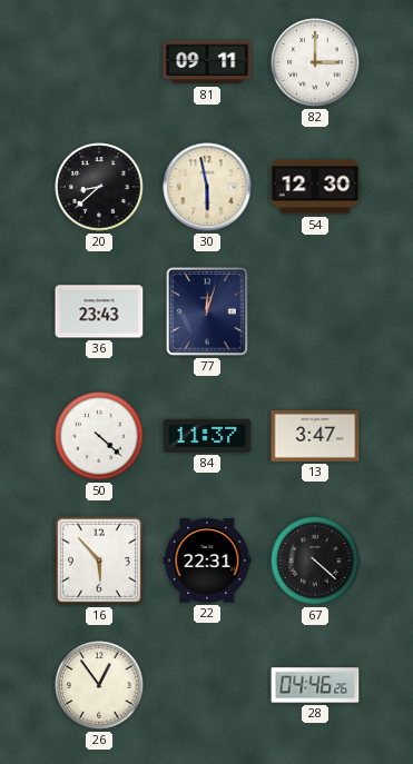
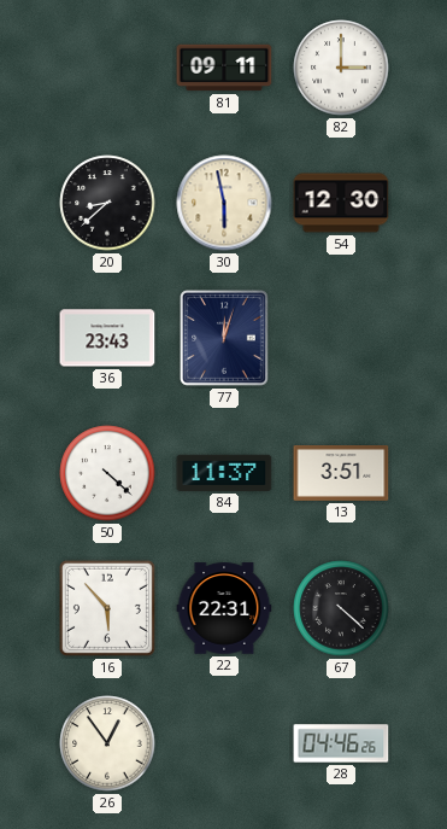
13: 3:47 -> 3:51 (341, 474)
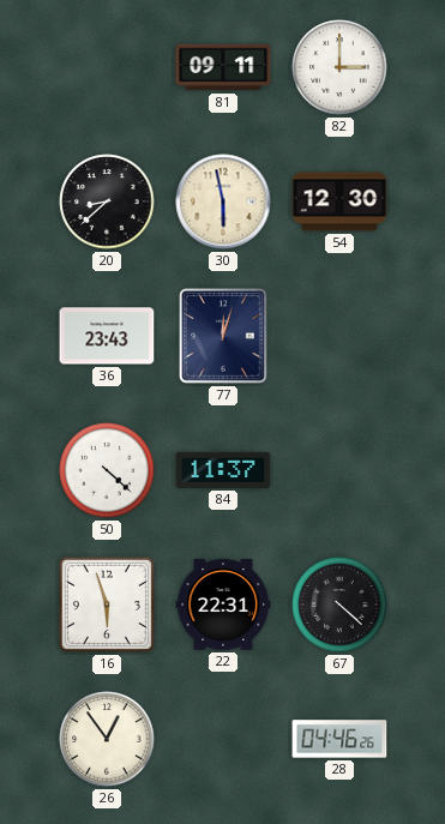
13: 3:51 -> none (341, 474)
16: 5:53 -> 5:57 (107, 605)
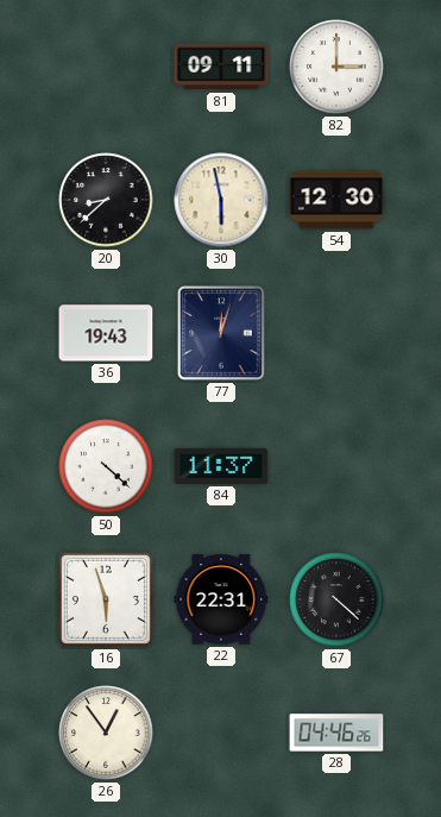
36: 23:43 -> 19:43 (106, 333)
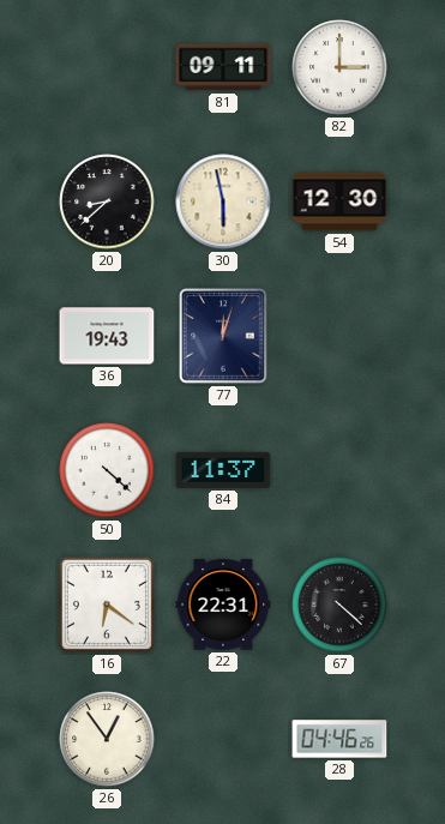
16: 5:57 -> 6:21 (107, 605)
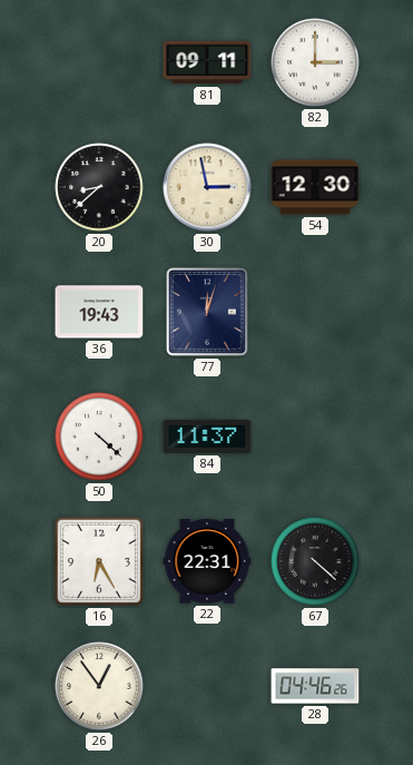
30: 5:58 -> 2:58 (207, 187)
16: 6:21 -> 6:25 (99, 561)
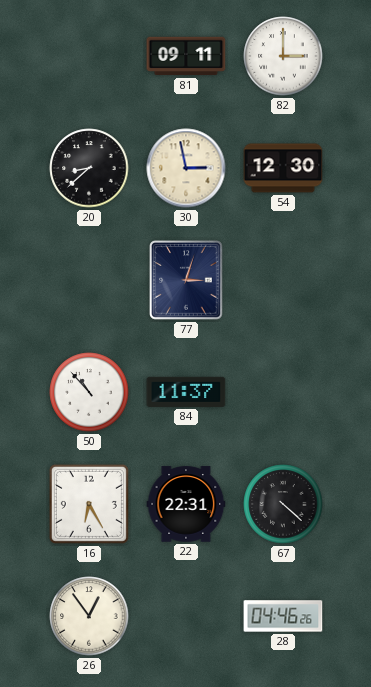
36: 19:43 -> none (99, 312)
77: 12:03 -> 3:03 (187, 280)
50: 4:22 -> 10:53 (89, 392)
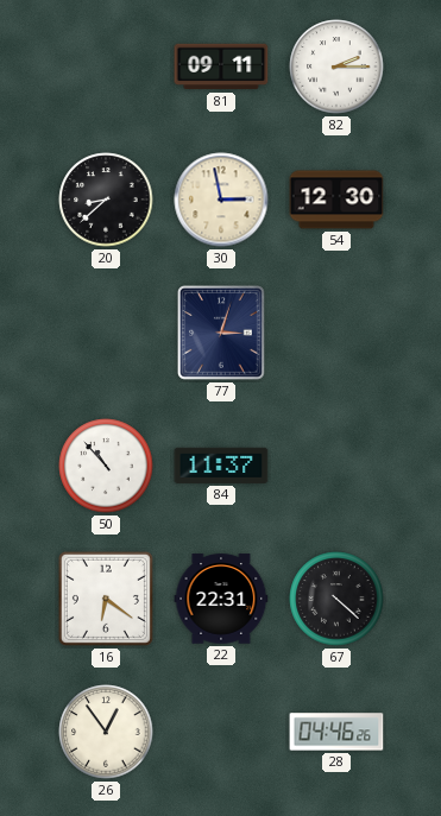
82: 3:00 -> 2:15 (336, 67)
16: 6:25 -> 6:21 (106, 599)
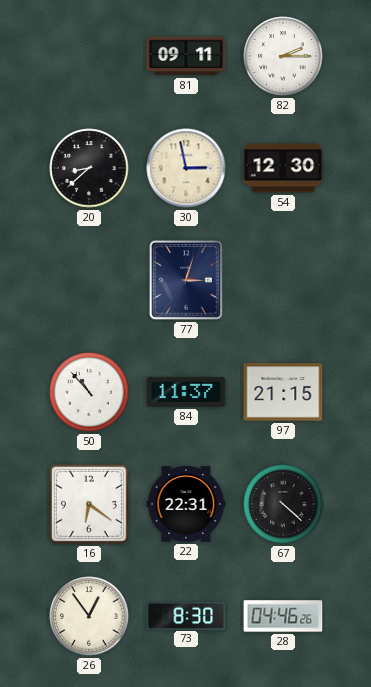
97: none -> 21:15 (283, 392)
73: none -> 8:30 (186, 615)
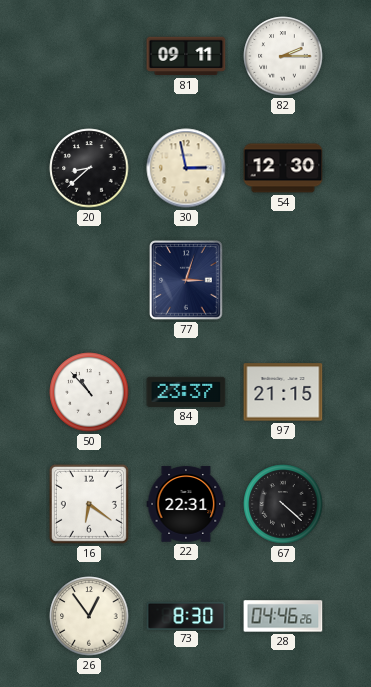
84: 11:37 -> 23:37 (186, 392)
